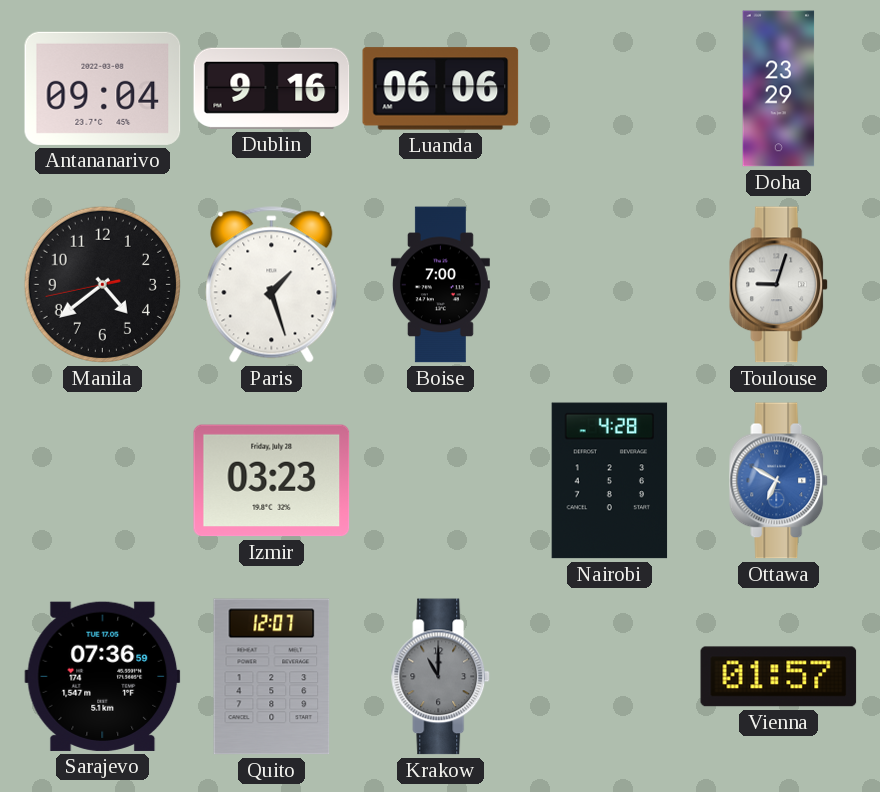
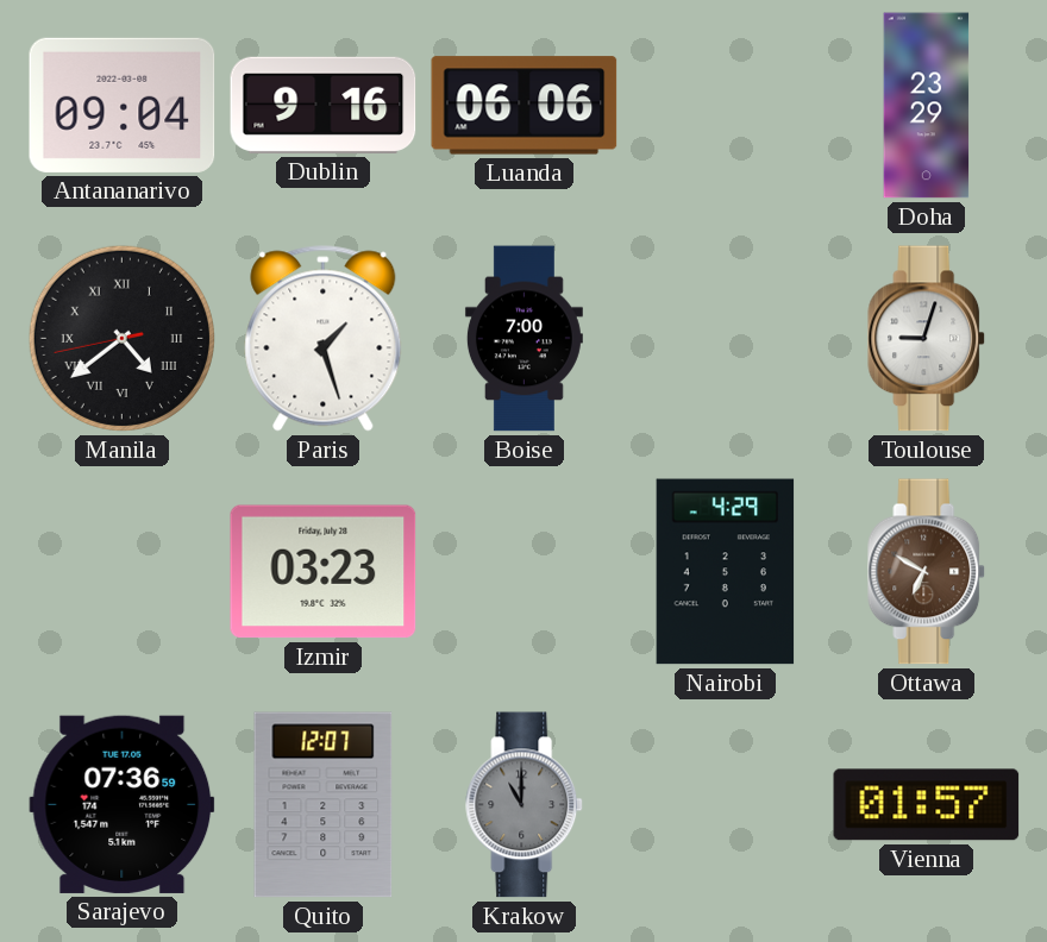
Manila numerals: Arabic -> Roman (121, 338)
Nairobi: 4:28 -> 4:29 (726, 572)
Ottawa dial: blue -> brown (927, 572)
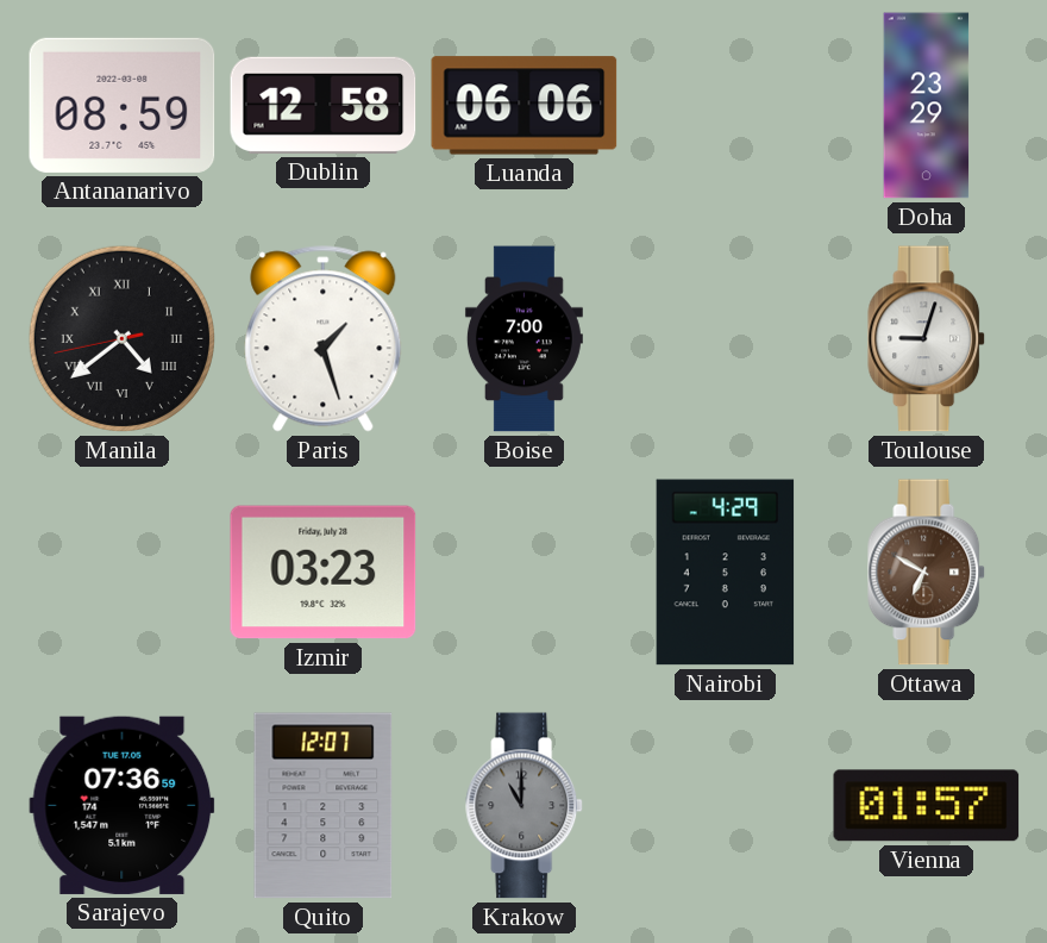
Antananarivo: 09:04 -> 08:59 (123, 105)
Dublin: 9:16 -> 12:58 (324, 105)
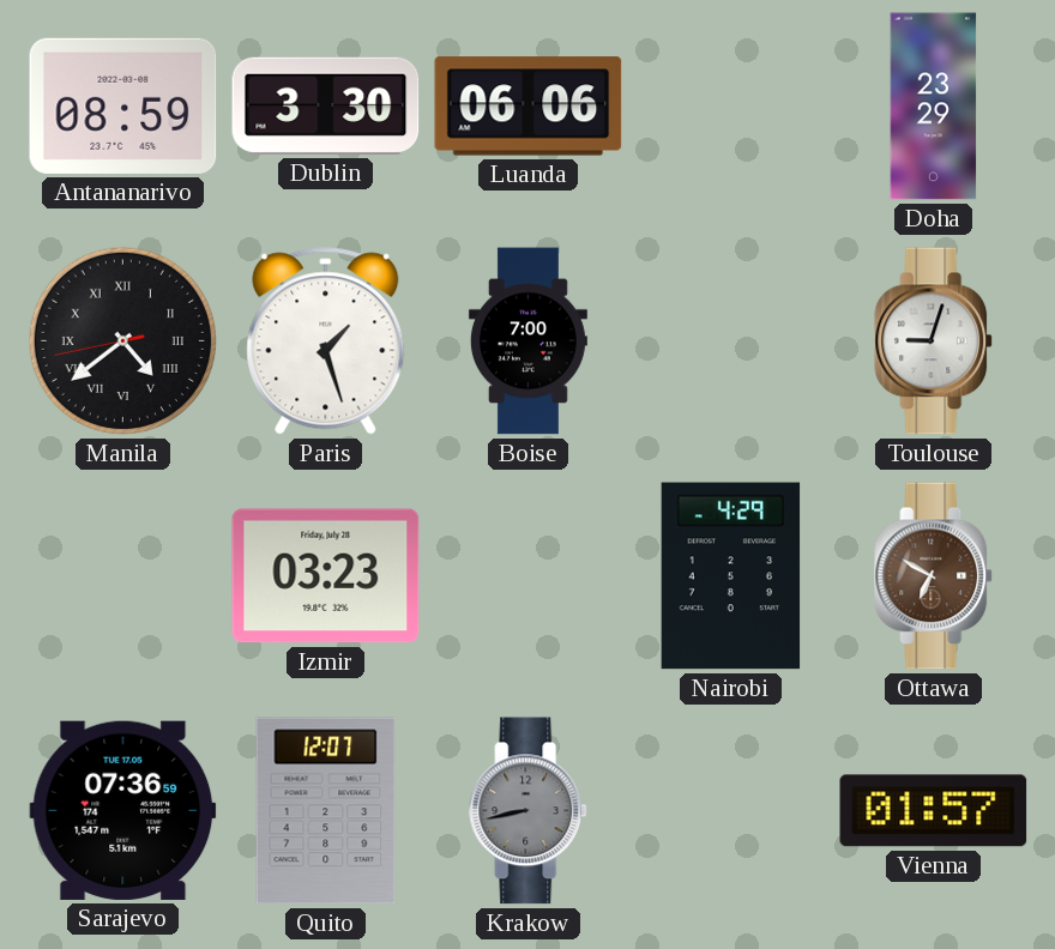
Dublin: 12:58 -> 3:30 (326, 105)
Krakow: 11:00 -> 8:43 (529, 811)
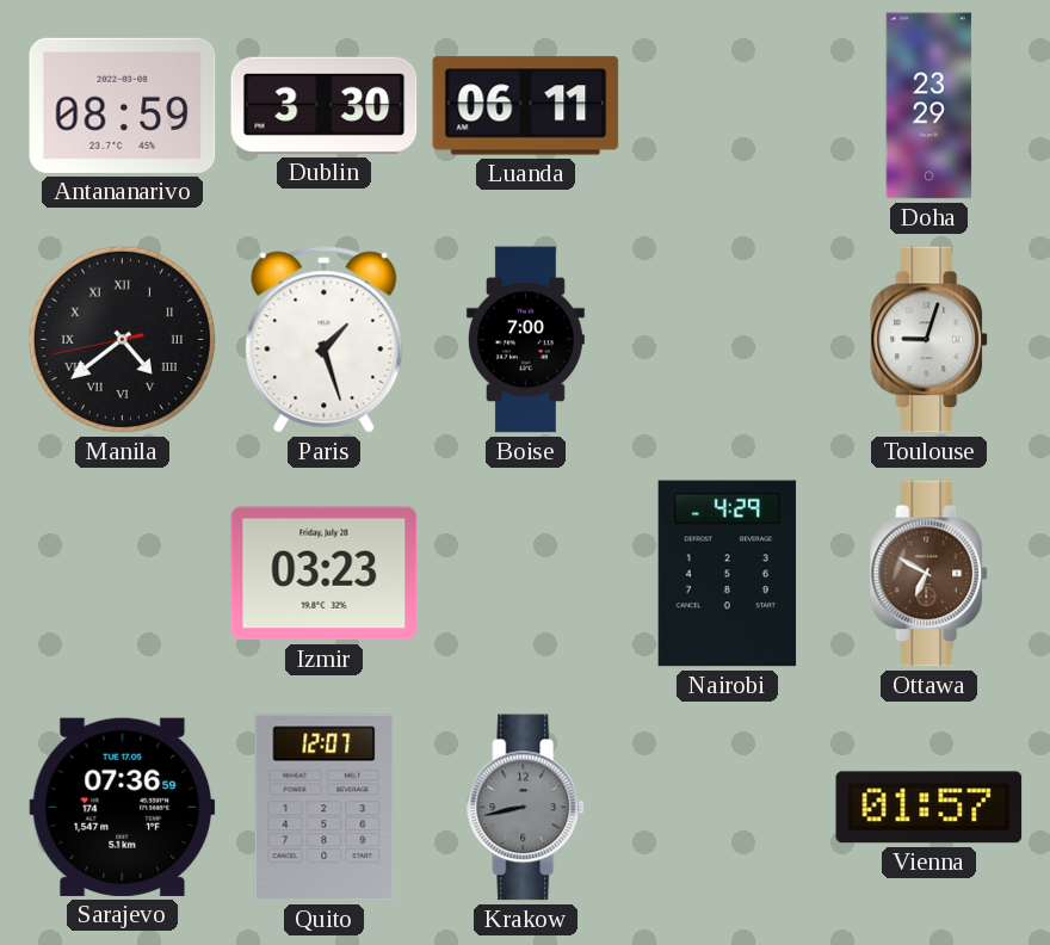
Luanda: 06:06 -> 06:11 (526, 106)
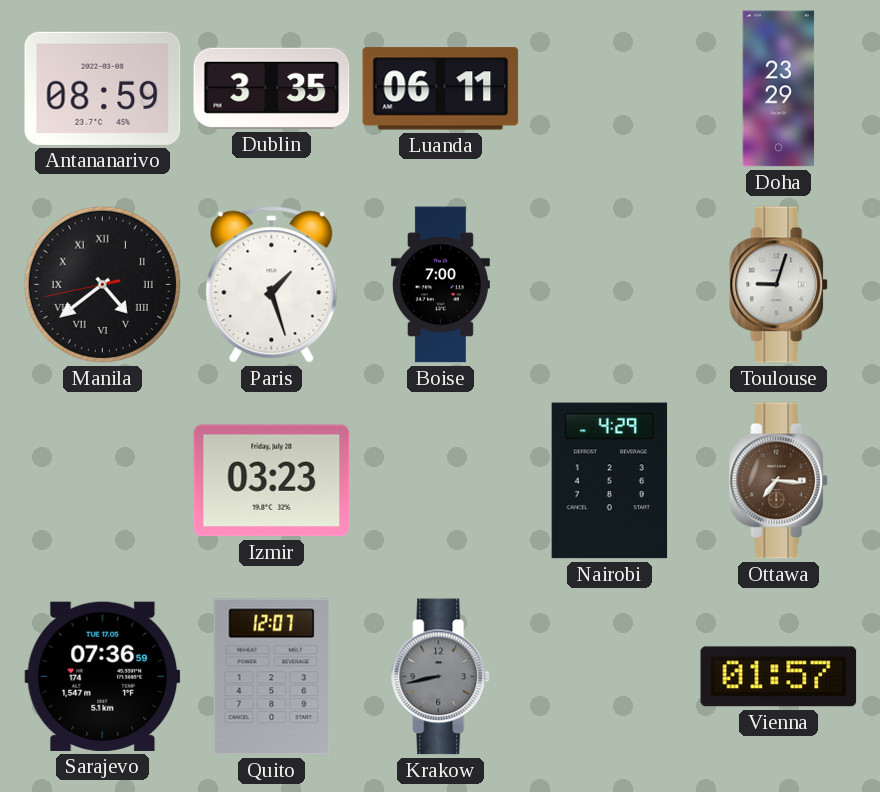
Dublin: 3:30 -> 3:35 (272, 88)
Ottawa: 6:50 -> 7:16 (779, 481)
